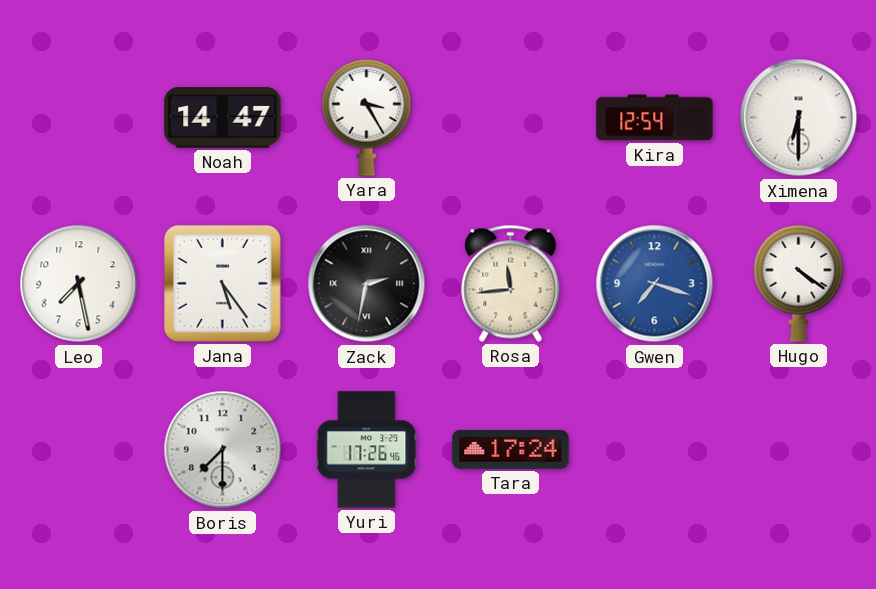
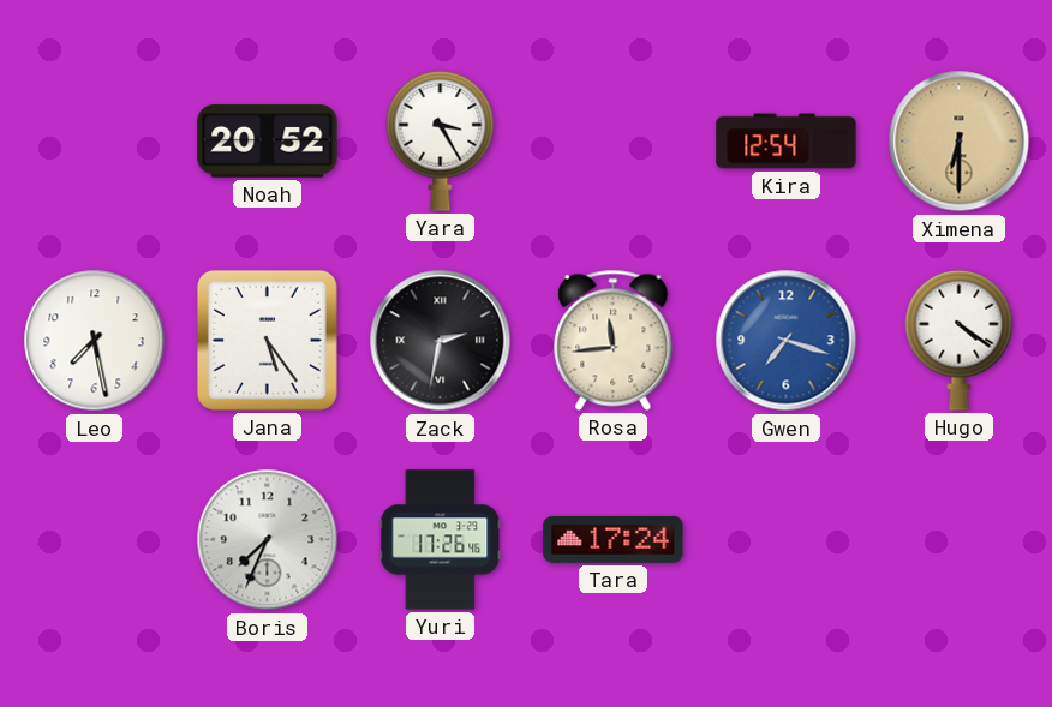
Noah: 14:47 -> 20:52 (268, 142)
Ximena dial: white -> champagne (960, 142)
Boris: 7:30 -> 7:34 (268, 540)
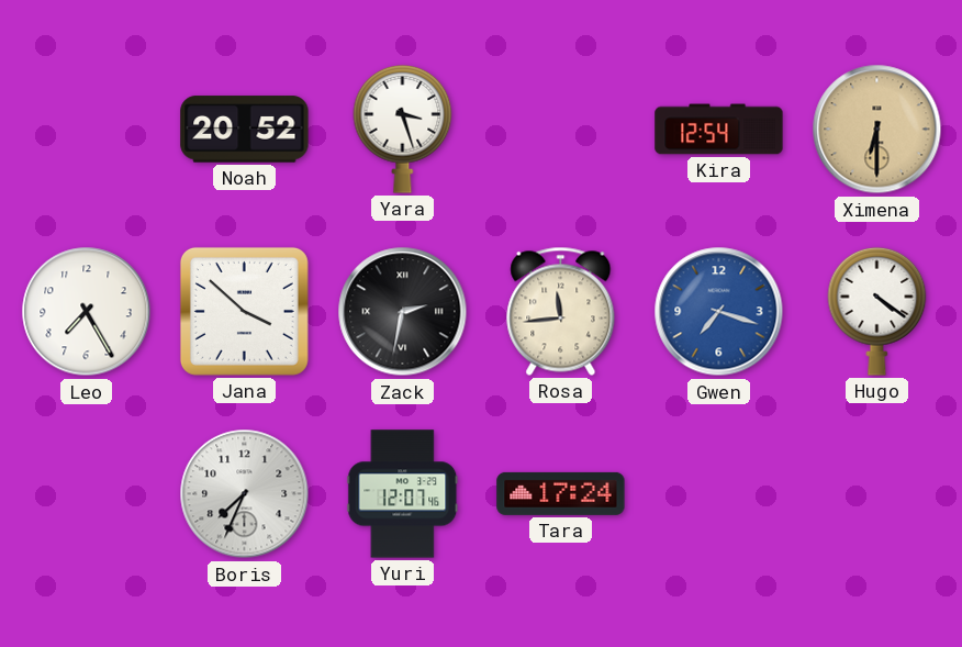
Yara: 3:25 -> 3:27 (403, 129)
Leo: 7:28 -> 7:25 (87, 312)
Jana: 5:24 -> 3:52 (244, 311)
Yuri: 17:26 -> 12:07 (403, 494)
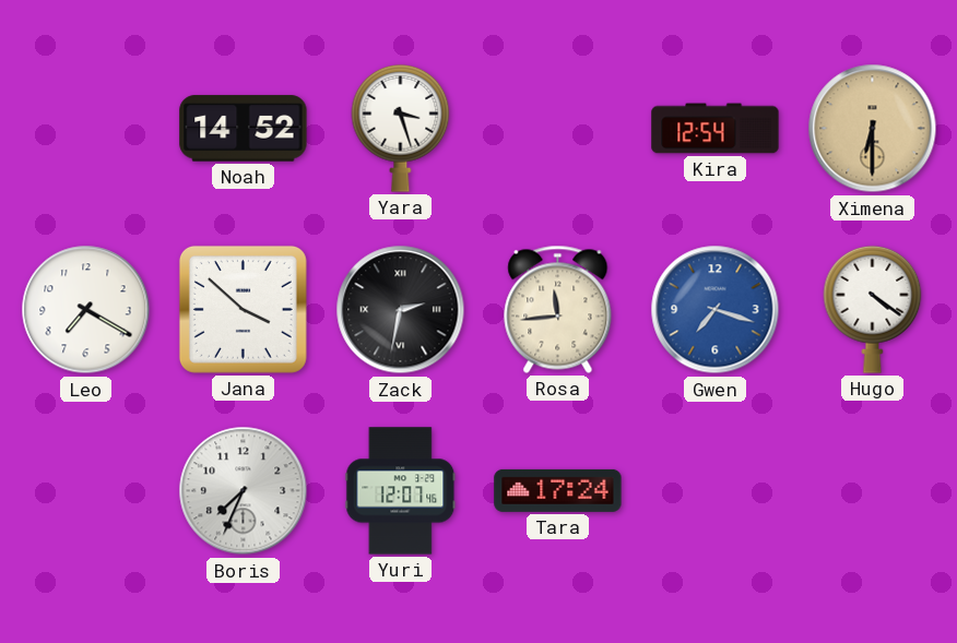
Noah: 20:52 -> 14:52 (244, 129)
Leo: 7:25 -> 7:20 (86, 310)
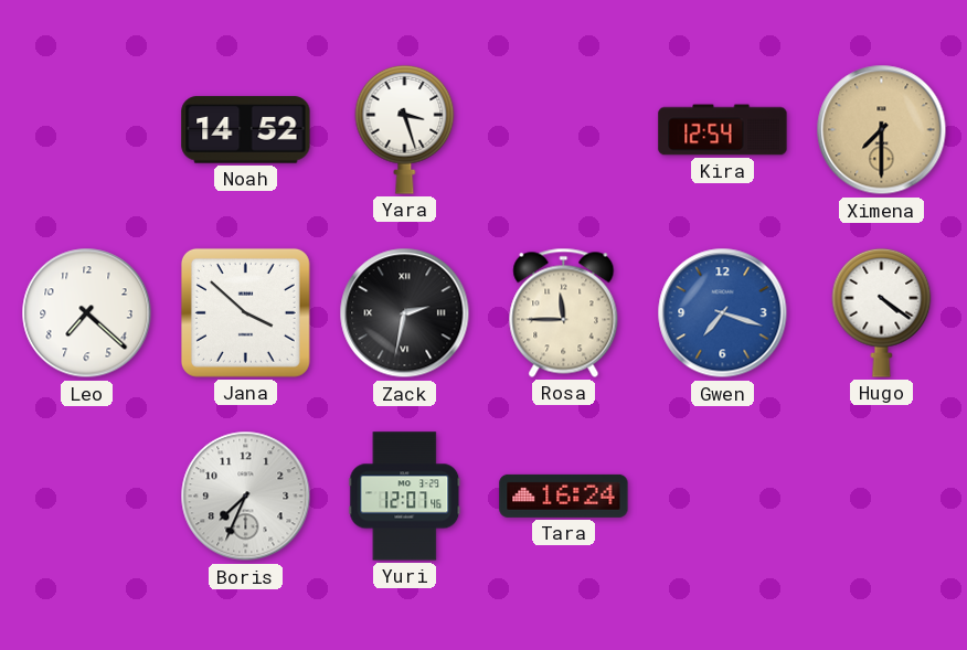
Ximena: 6:30 -> 7:30 (882, 130)
Leo: 7:20 -> 7:22 (87, 313)
Rosa: 11:44 -> 11:45 (564, 312)
Tara: 17:24 -> 16:24 (564, 496)
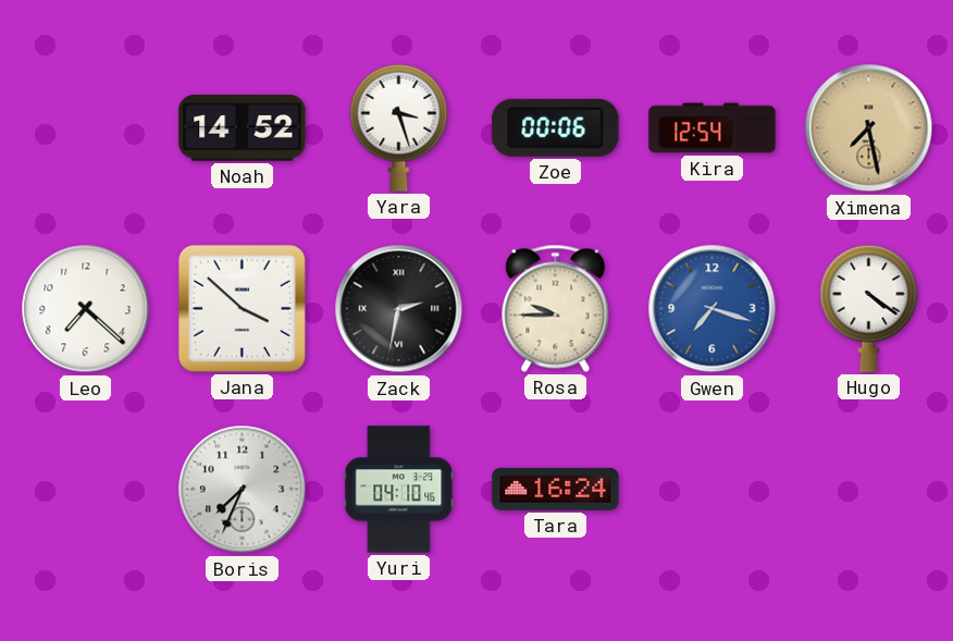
Zoe: none -> 00:06 (556, 127)
Ximena: 7:30 -> 7:28 (869, 128)
Rosa: 11:45 -> 9:45 (556, 308)
Yuri: 12:07 -> 04:10 (399, 490)
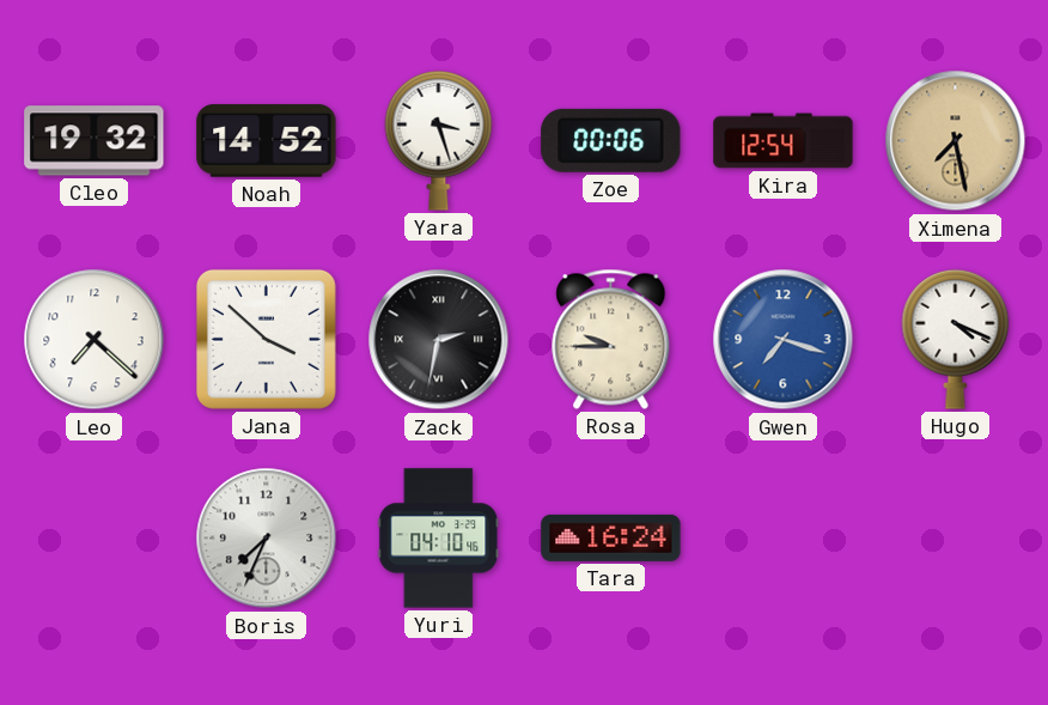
Cleo: none -> 19:32 (95, 141)
Hugo: 4:21 -> 4:19 (956, 339)
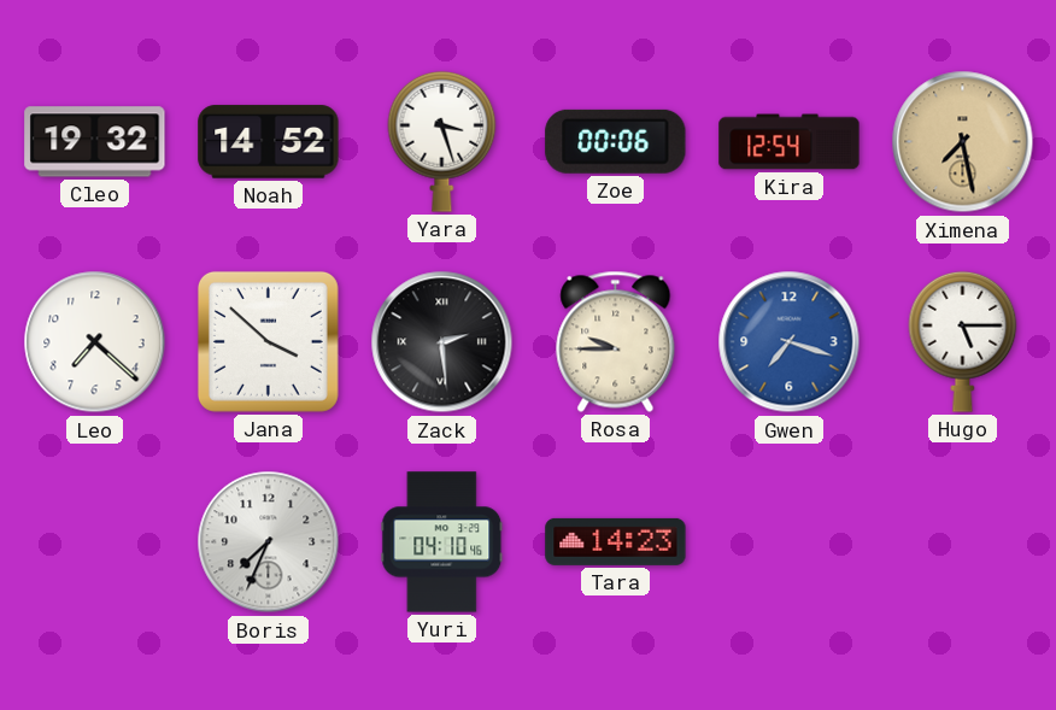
Zack: 2:32 -> 2:29 (442, 342)
Hugo: 4:19 -> 5:15 (963, 341)
Tara: 16:24 -> 14:23 (616, 541)
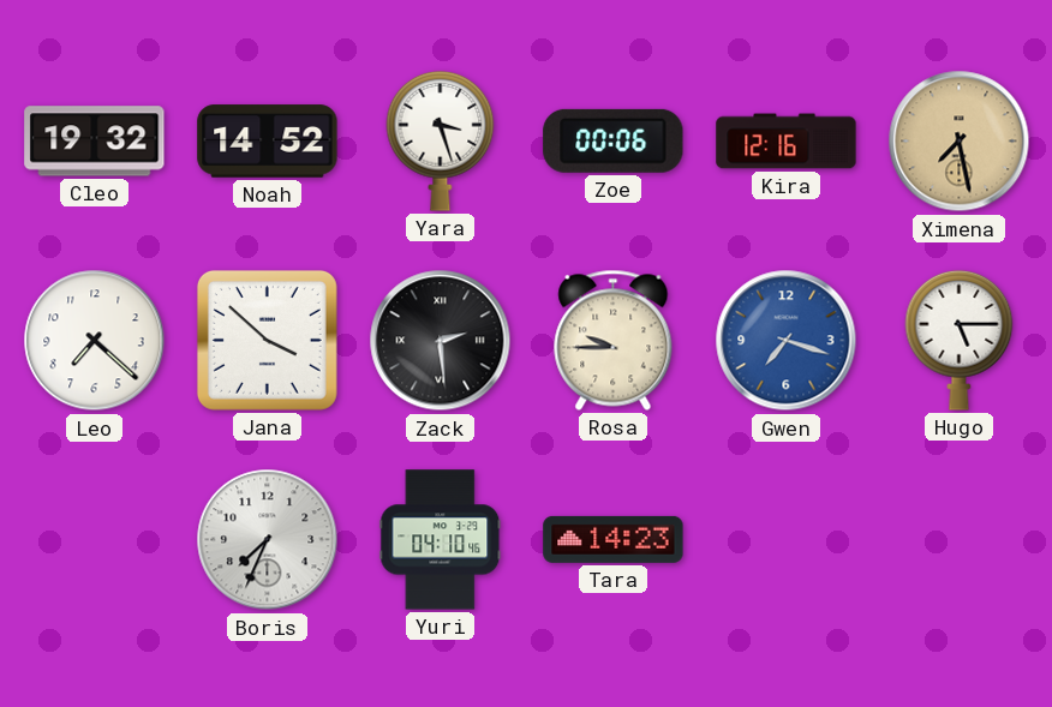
Kira: 12:54 -> 12:16 (787, 142)
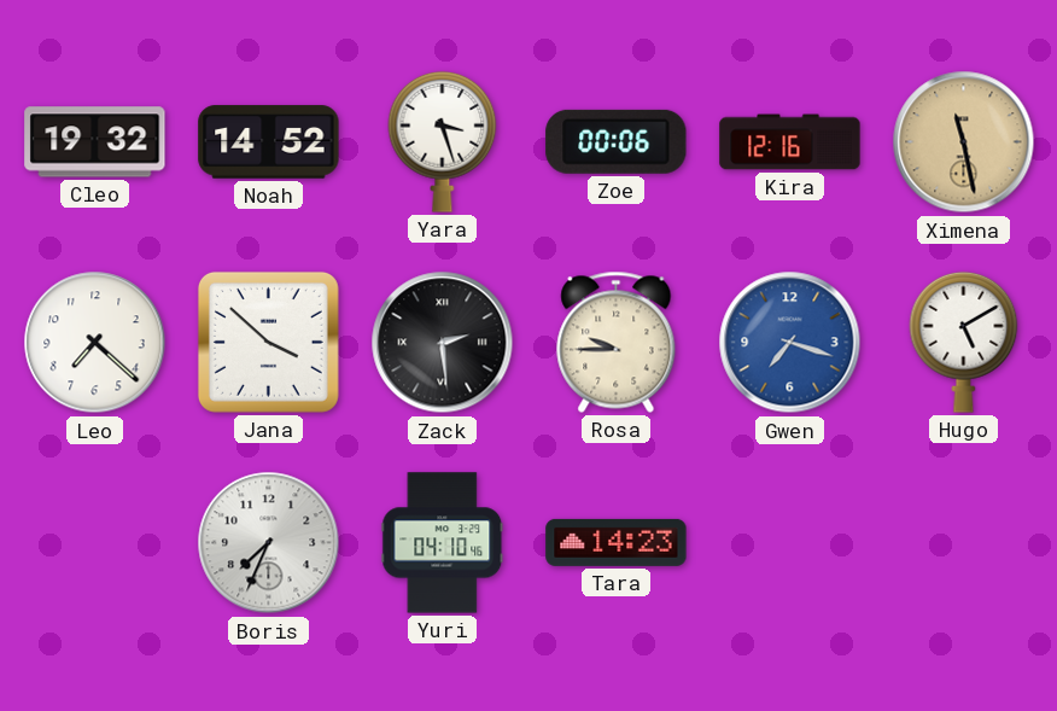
Ximena: 7:28 -> 11:28 (964, 142)
Hugo: 5:15 -> 5:10 (964, 342)
